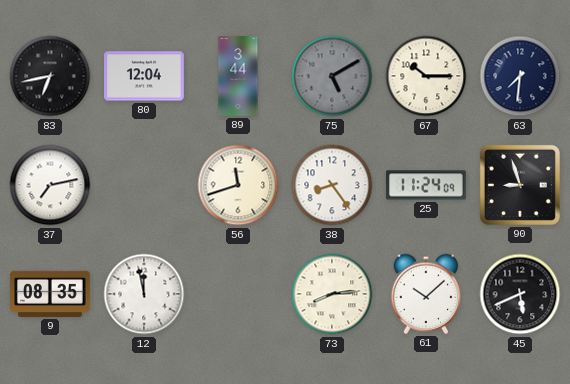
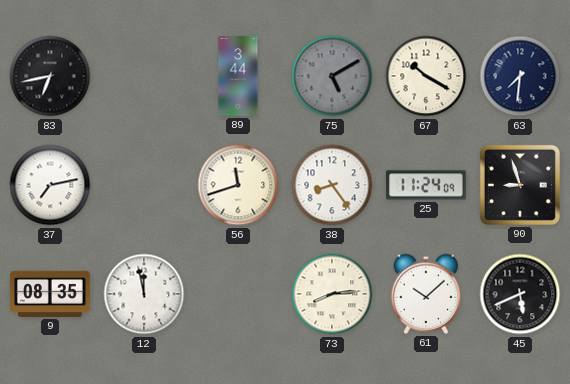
80: 12:04 -> none (145, 76)
67: 10:15 -> 10:20 (426, 76)
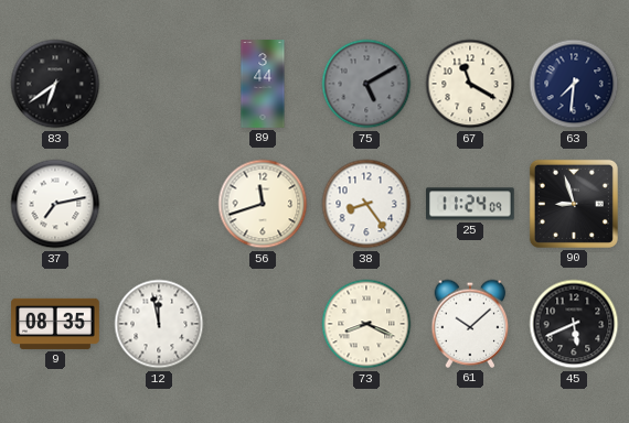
83: 6:43 -> 6:39 (55, 84)
67: 10:20 -> 11:20 (470, 84)
73: 8:14 -> 8:19 (366, 324)
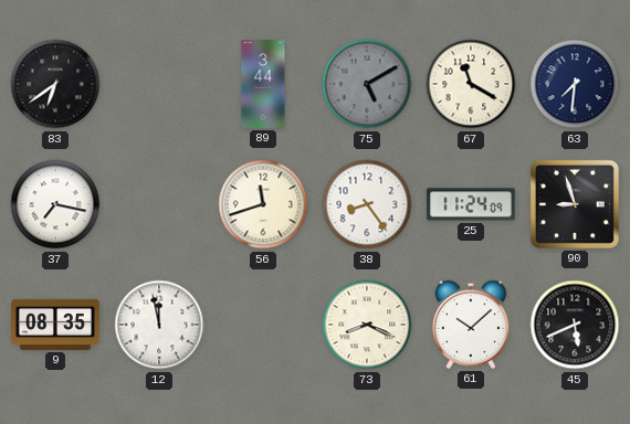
37: 7:13 -> 7:17 (55, 204)
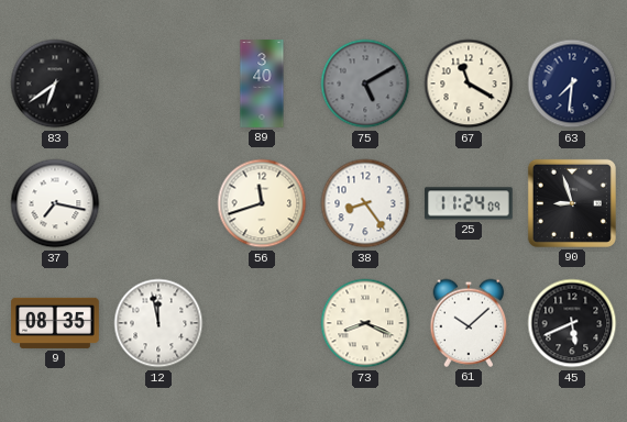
89: 3:44 -> 3:40 (262, 84)
